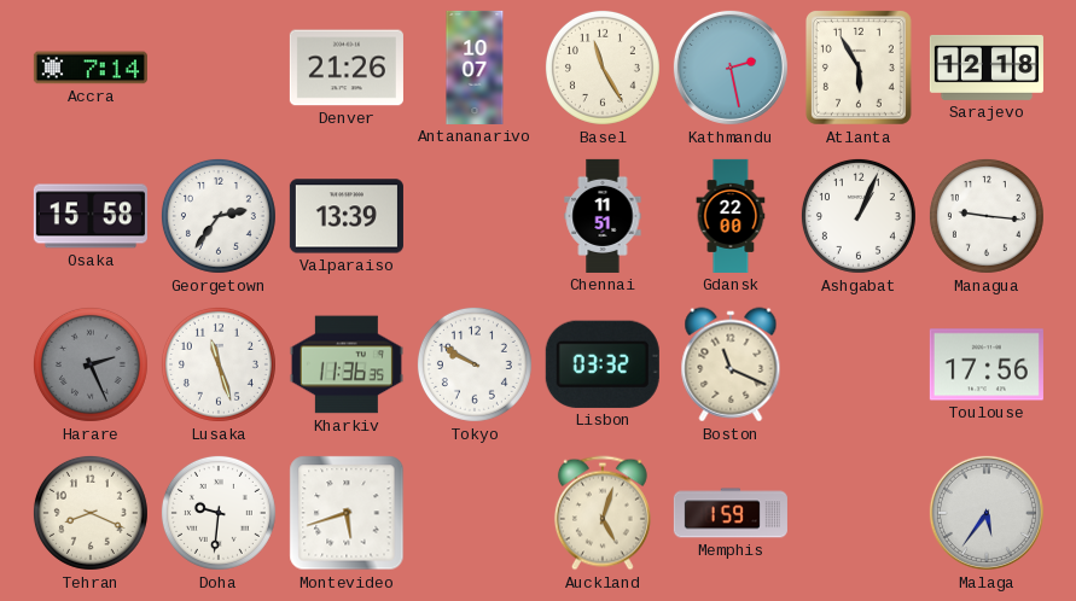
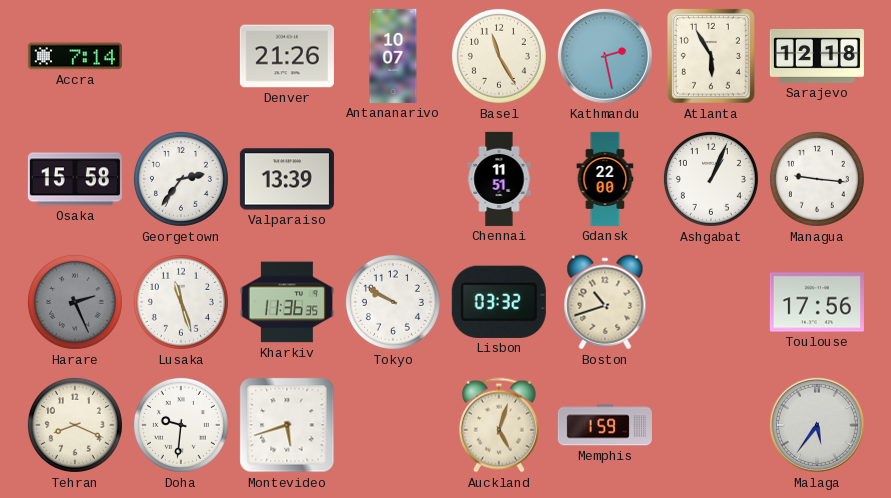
Boston: 11:19 -> 10:42 (605, 302)
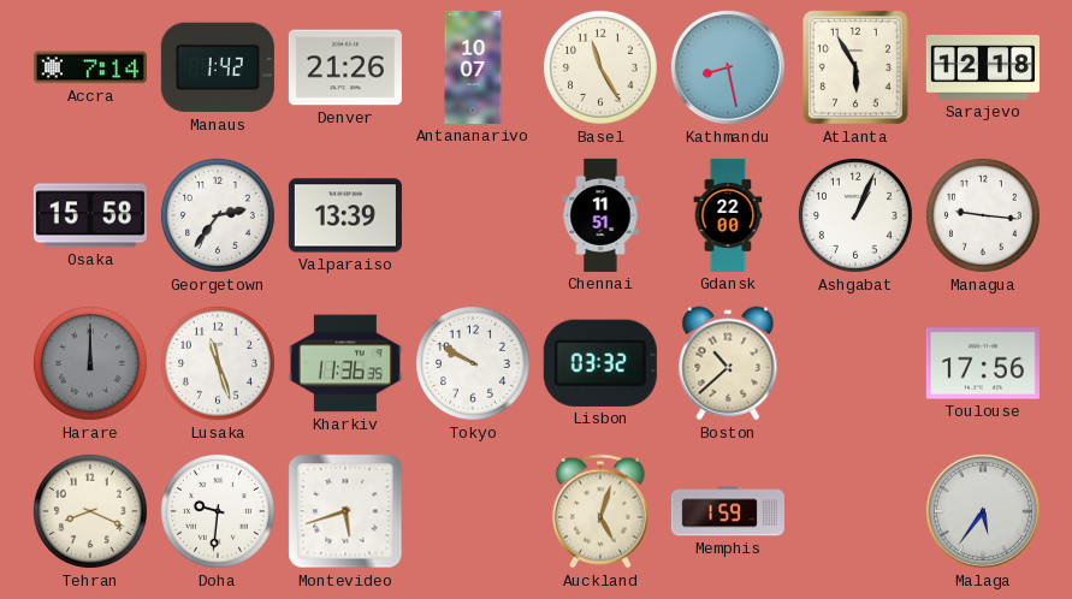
Manaus: none -> 1:42 (218, 67)
Kathmandu: 2:28 -> 8:28 (728, 67)
Harare: 2:26 -> 12:00 (90, 363)
Boston: 10:42 -> 10:38 (728, 363)
